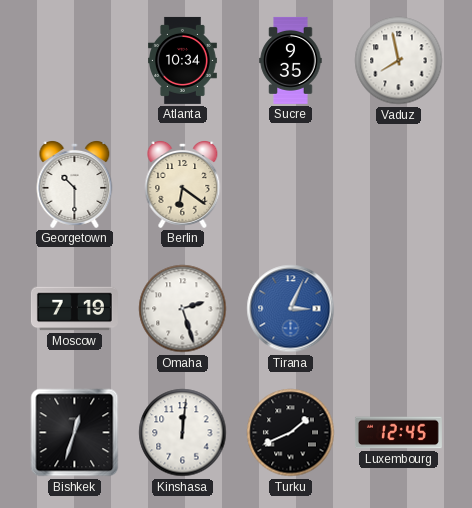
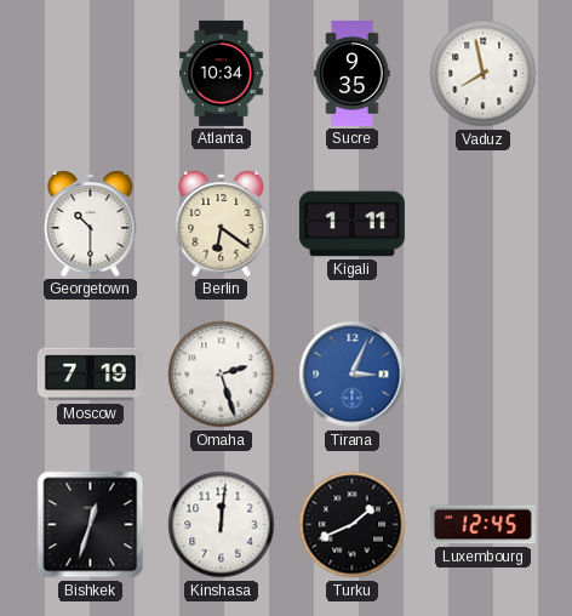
Kigali: none -> 1:11 (351, 224)
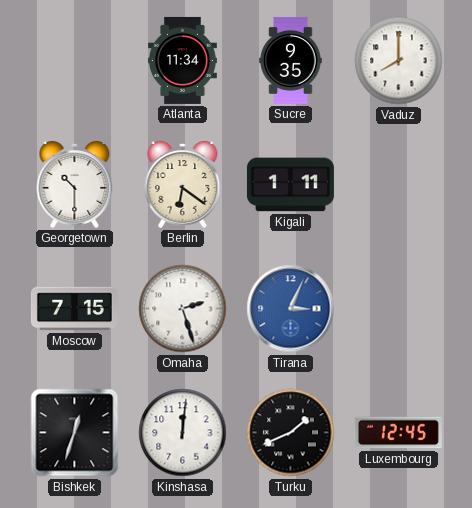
Atlanta: 10:34 -> 11:34 (183, 60)
Vaduz: 7:58 -> 8:00 (399, 61)
Moscow: 7:19 -> 7:15 (74, 309)
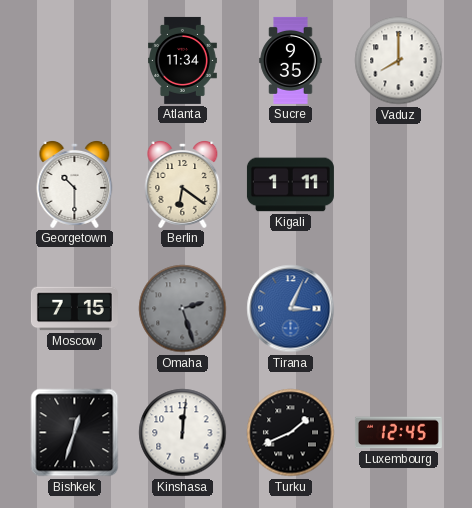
Omaha dial: white -> grey (183, 309)
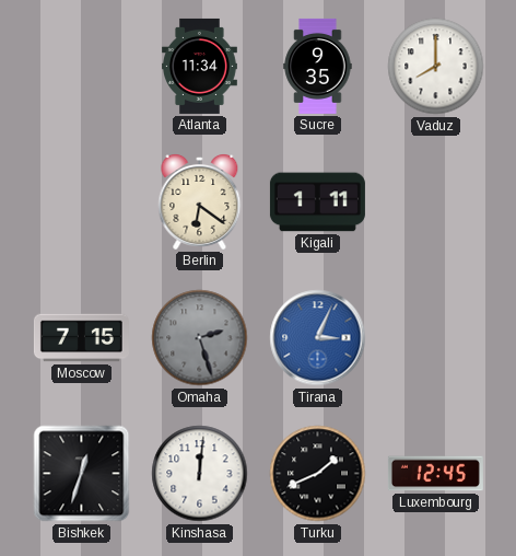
Georgetown: 10:30 -> none (75, 185)
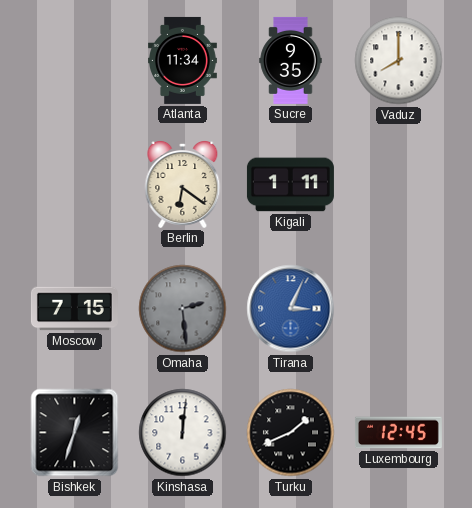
Omaha: 2:27 -> 2:29 (183, 309)
